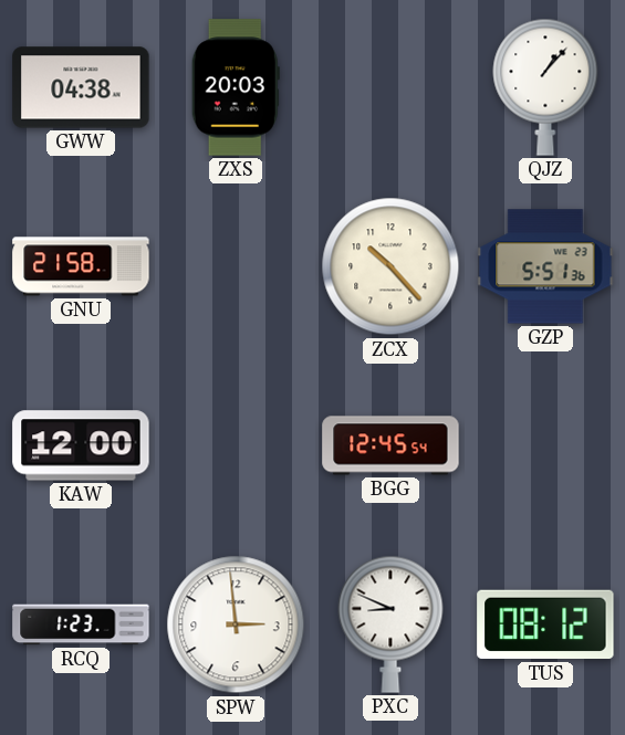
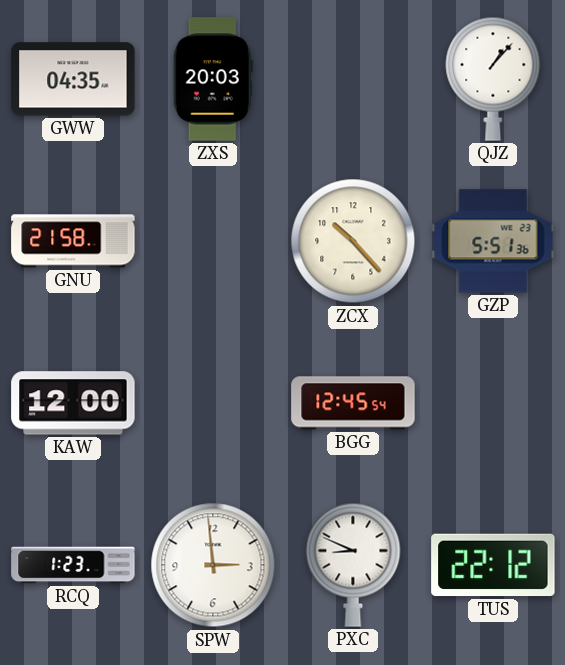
GWW: 04:38 -> 04:35 (73, 79)
TUS: 08:12 -> 22:12 (493, 565)
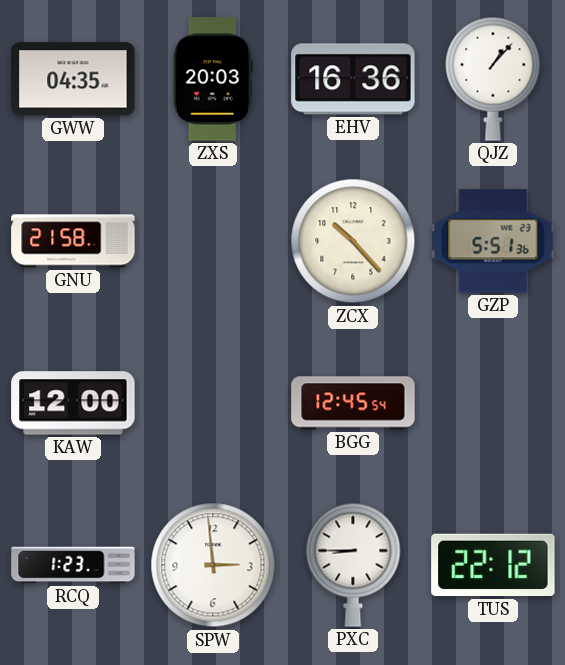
EHV: none -> 16:36 (353, 79)
PXC: 8:49 -> 8:45 (353, 565)
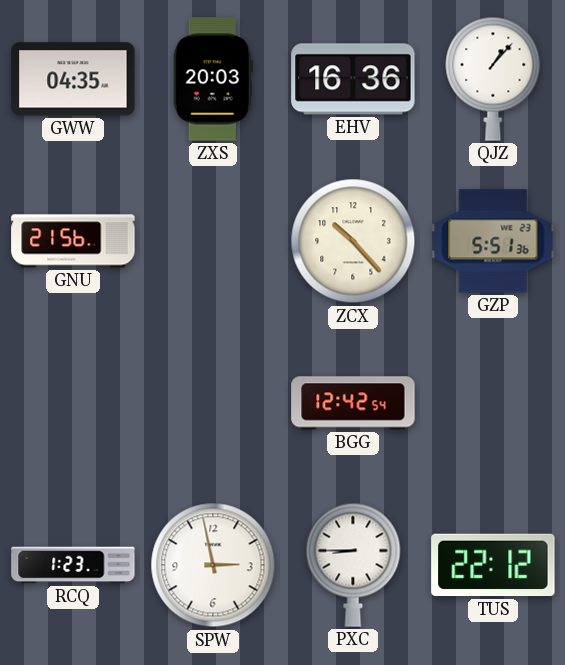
GNU: 21:58 -> 21:56 (73, 241)
KAW: 12:00 -> none (73, 403)
BGG: 12:45 -> 12:42 (353, 403)
SPW: 2:59 -> 2:58 (213, 565)
